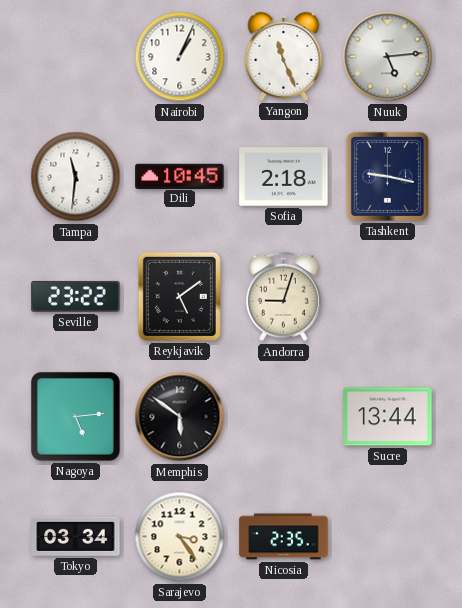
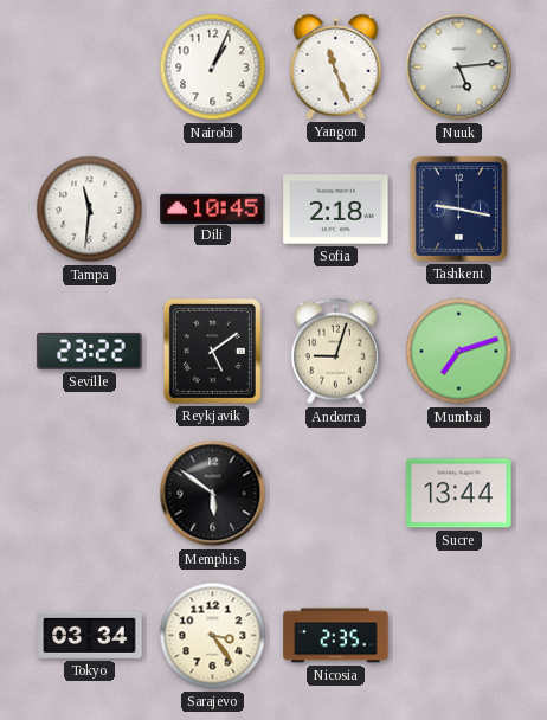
Mumbai: none -> 7:12 (459, 352)
Nagoya: 5:14 -> none (75, 416)
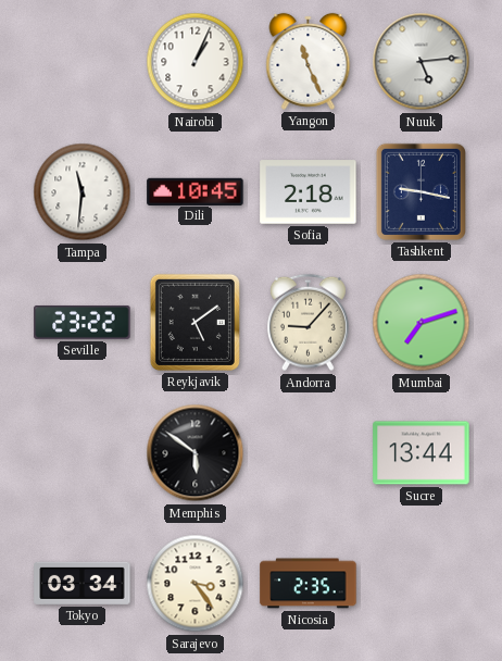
Andorra: 9:03 -> 9:07 (308, 323)
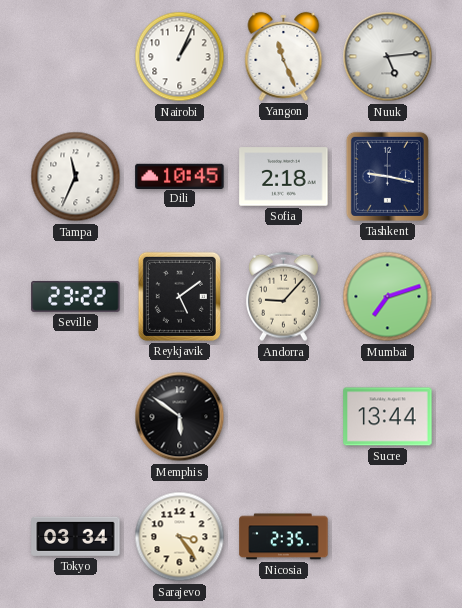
Tampa: 11:31 -> 11:34 (76, 177)
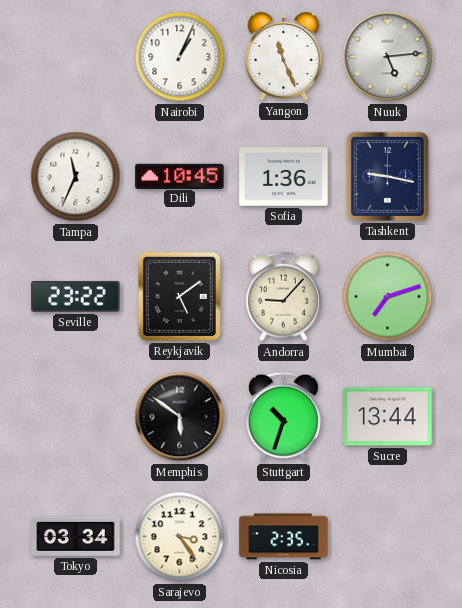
Sofia: 2:18 -> 1:36 (284, 177)
Stuttgart: none -> 10:33 (283, 417)
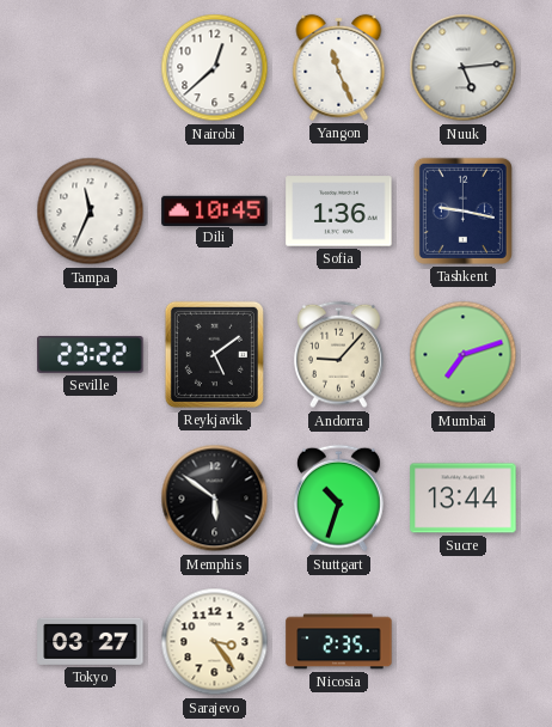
Nairobi: 1:04 -> 12:38 (215, 68)
Tokyo: 03:34 -> 03:27 (91, 641)
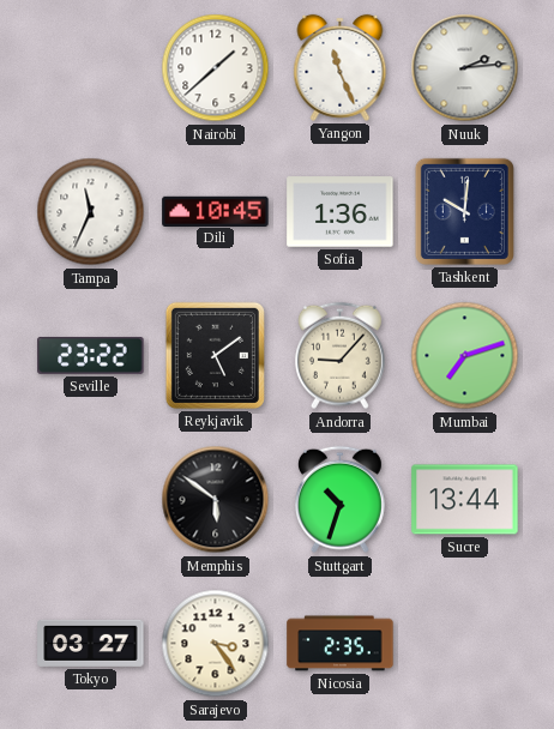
Nairobi: 12:38 -> 1:38 (216, 68)
Nuuk: 5:14 -> 2:14 (465, 68)
Tashkent: 9:17 -> 10:01 (464, 211)
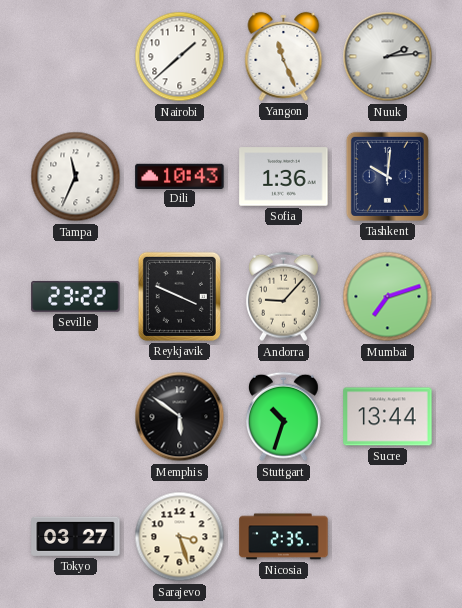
Dili: 10:45 -> 10:43 (180, 176)
Reykjavik: 5:09 -> 3:49 (179, 296)
Sarajevo: 3:24 -> 3:27 (180, 537)
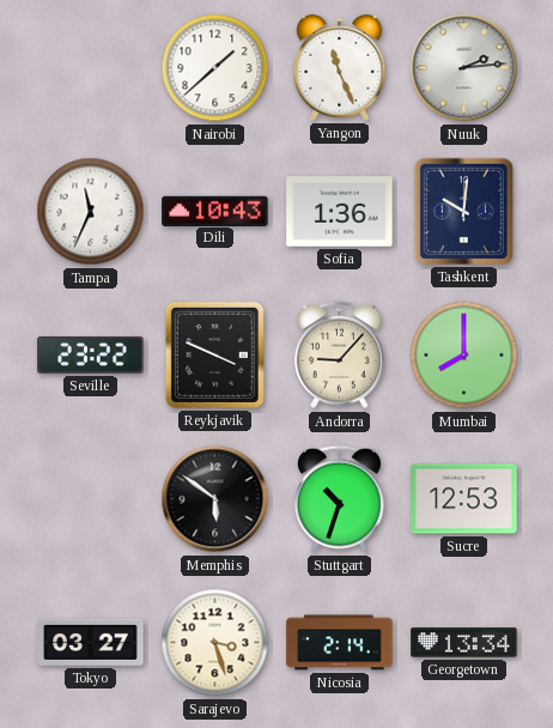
Mumbai: 7:12 -> 8:00 (464, 356)
Sucre: 13:44 -> 12:53 (464, 499)
Nicosia: 2:35 -> 2:14 (340, 643)
Georgetown: none -> 13:34 (464, 643)
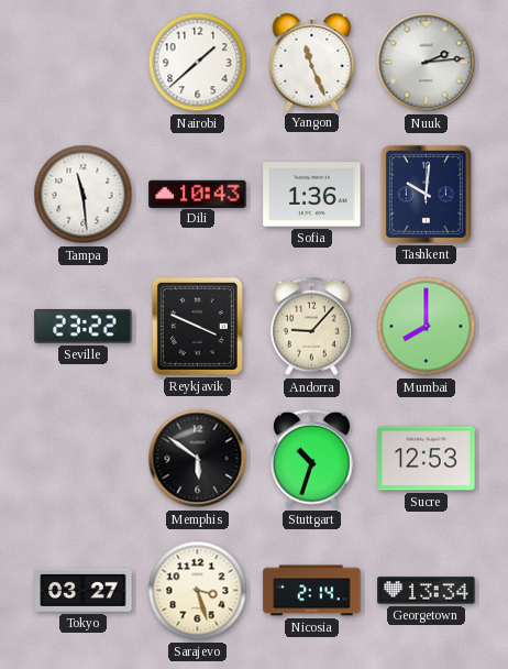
Tampa: 11:34 -> 11:29 (84, 195)
